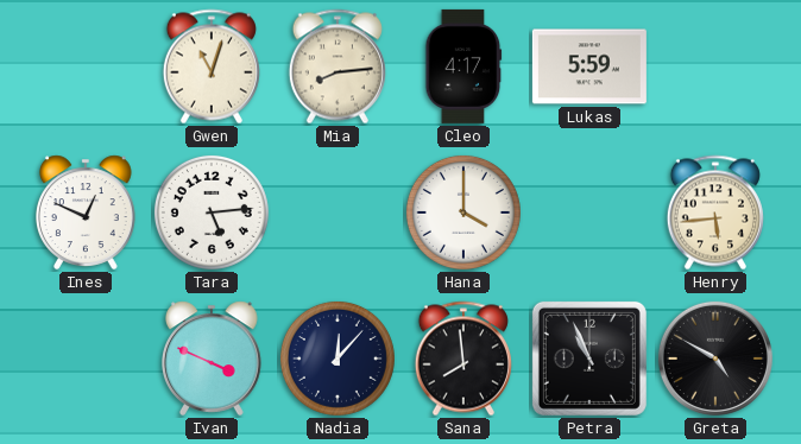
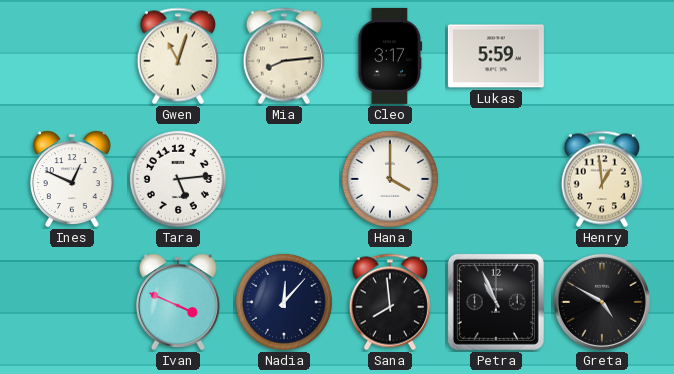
Cleo: 4:17 -> 3:17 (390, 56)
Henry: 5:44 -> 12:59 (602, 179)
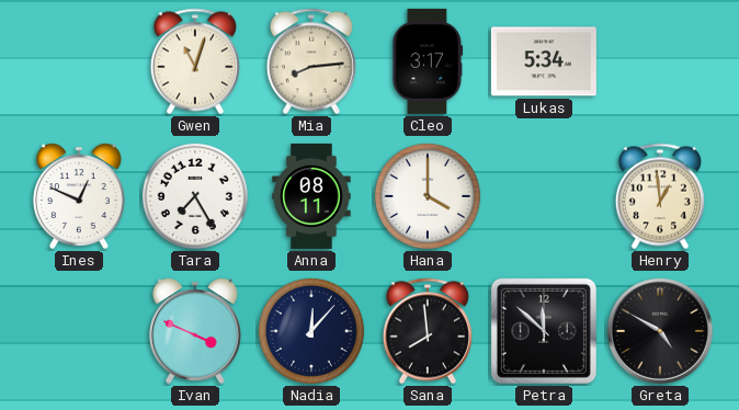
Lukas: 5:59 -> 5:34 (544, 61)
Tara: 5:14 -> 7:25 (195, 196)
Anna: none -> 08:11 (311, 196)
Petra: 10:56 -> 11:52 (544, 331)
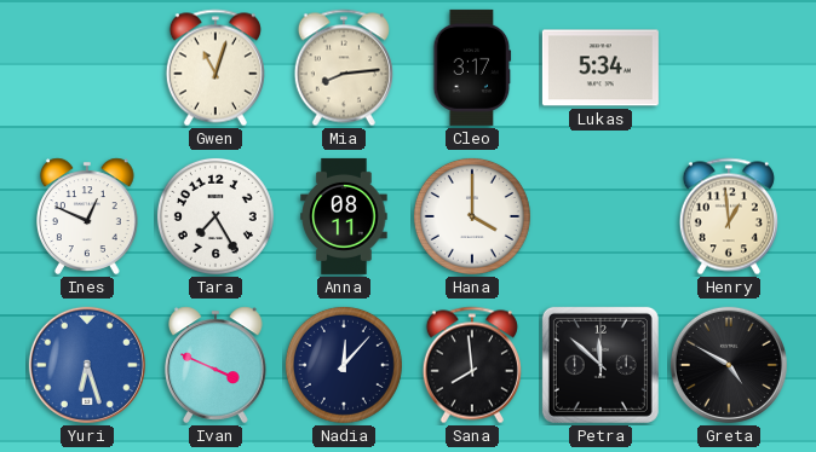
Yuri: none -> 6:27 (87, 365)
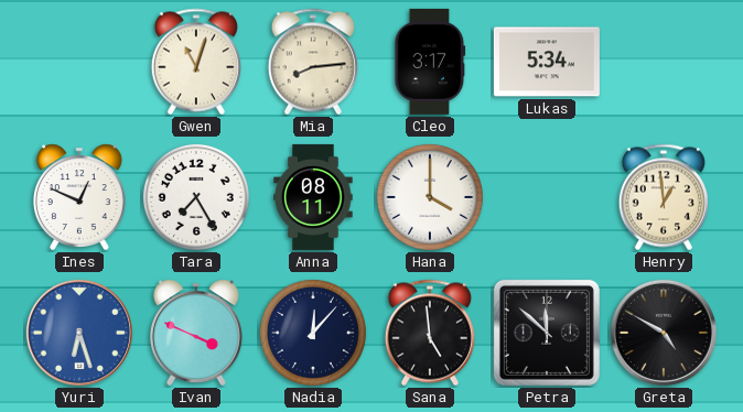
Sana: 7:59 -> 4:59 (430, 333)
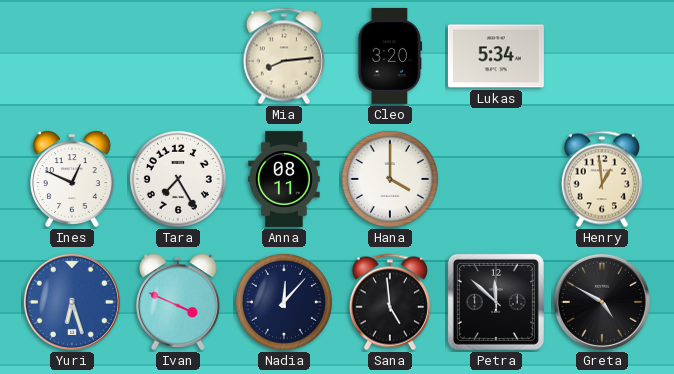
Gwen: 11:03 -> none (196, 62)
Cleo: 3:17 -> 3:20 (390, 56)
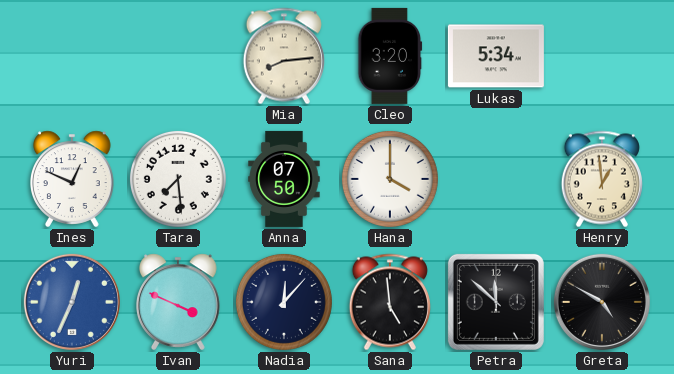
Tara: 7:25 -> 7:29 (178, 179)
Anna: 08:11 -> 07:50 (284, 179)
Yuri: 6:27 -> 12:34 (72, 302)
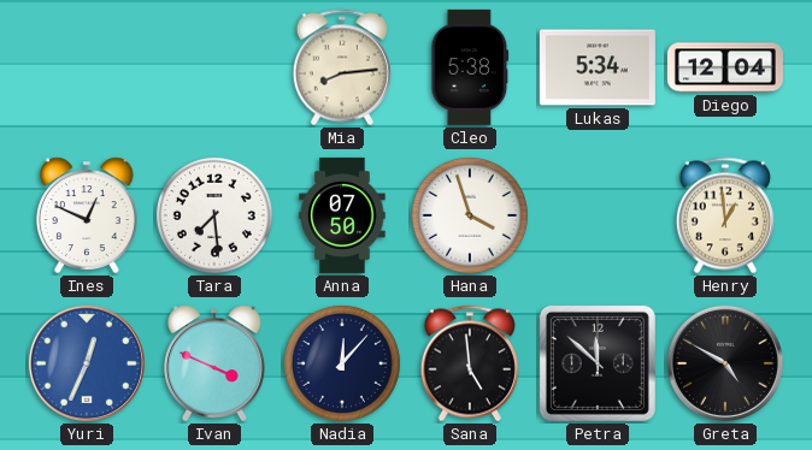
Cleo: 3:20 -> 5:38 (470, 67)
Diego: none -> 12:04 (725, 67)
Hana: 4:00 -> 3:57 (470, 215)
